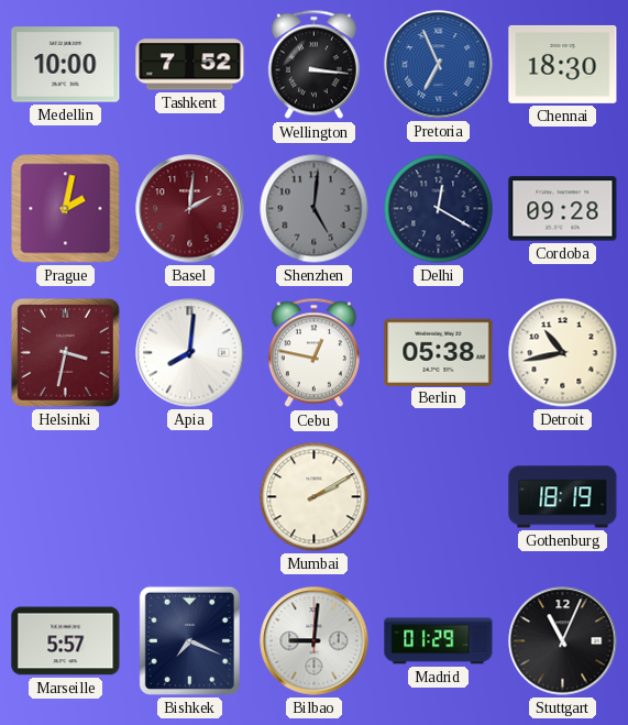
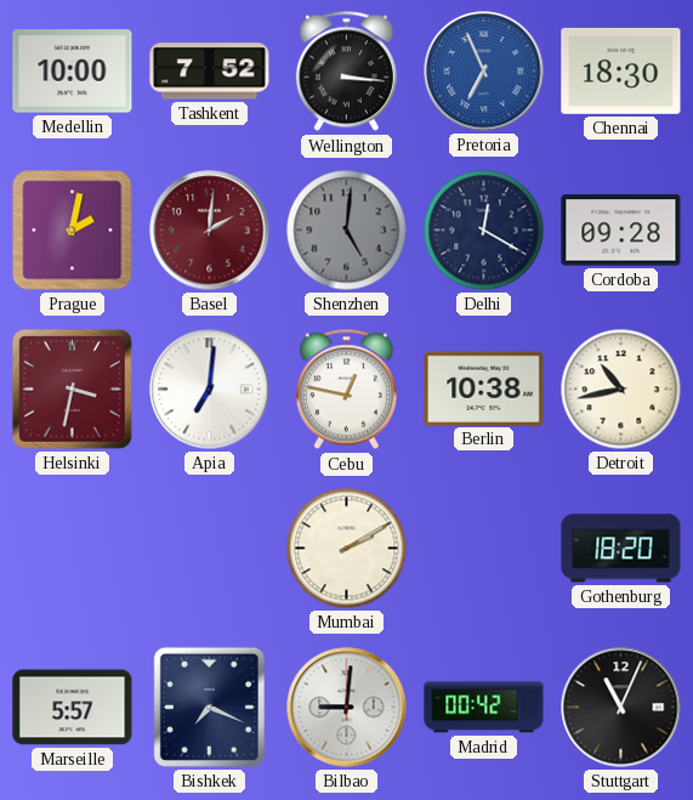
Apia: 8:01 -> 7:01 (210, 390)
Berlin: 05:38 -> 10:38 (484, 388)
Gothenburg: 18:19 -> 18:20 (621, 549)
Madrid: 01:29 -> 00:42 (484, 708)
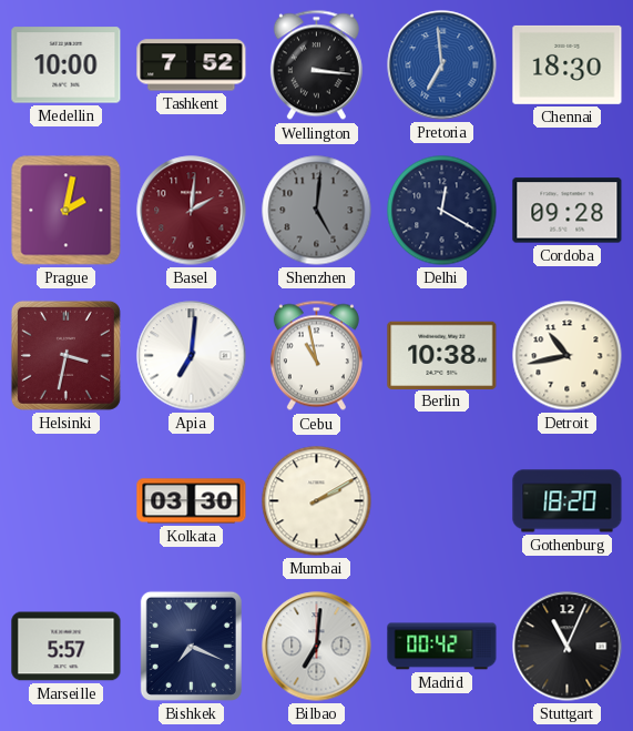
Pretoria: 6:56 -> 6:59 (442, 65)
Cebu: 12:47 -> 10:58 (316, 356)
Kolkata: none -> 03:30 (192, 501)
Bilbao: 9:01 -> 7:01 (317, 647)
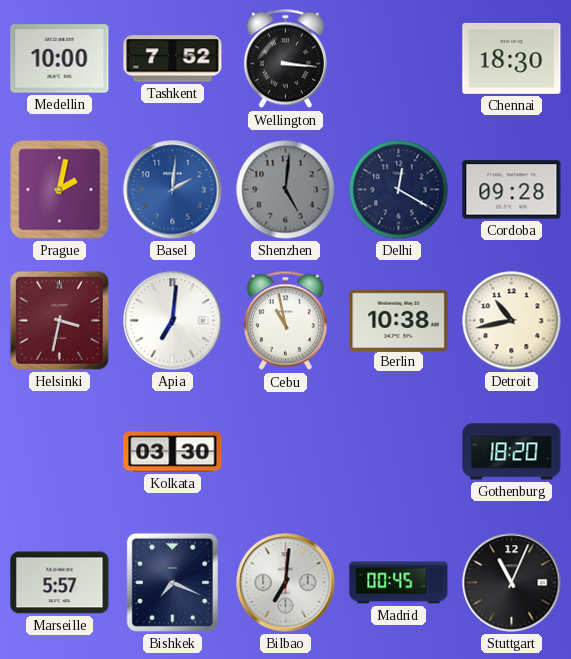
Pretoria: 6:59 -> none (442, 65)
Basel dial: burgundy -> blue (173, 190)
Mumbai: 2:10 -> none (317, 501)
Madrid: 00:42 -> 00:45 (399, 583)
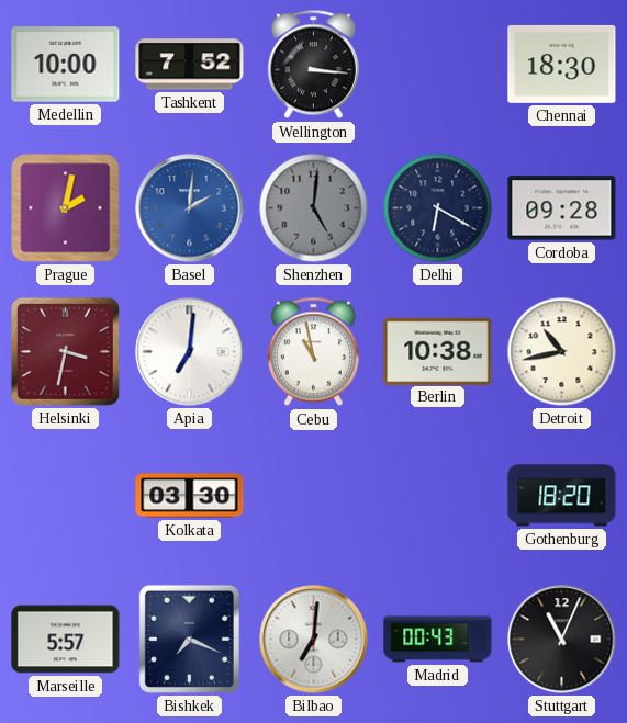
Delhi: 12:20 -> 6:20 (438, 208)
Madrid: 00:45 -> 00:43 (438, 640)
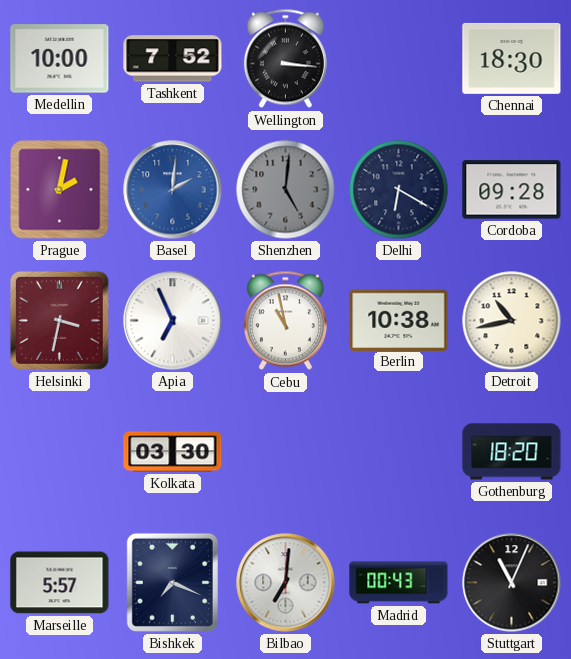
Apia: 7:01 -> 6:56 (173, 321)
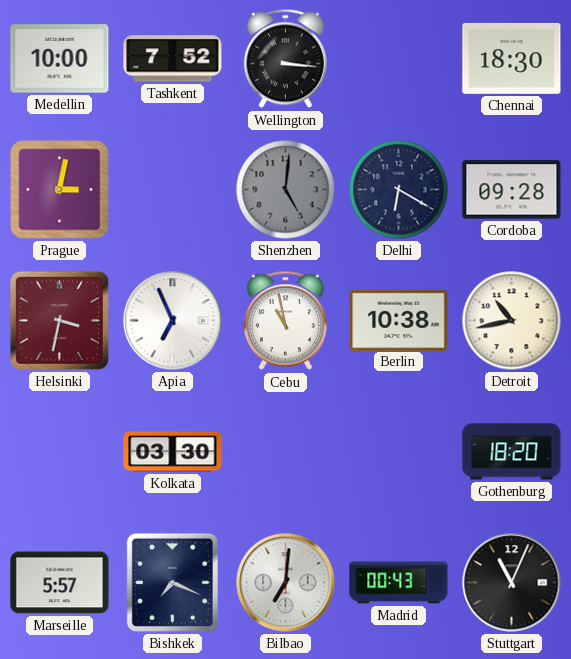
Prague: 2:02 -> 3:02 (60, 190)
Basel: 2:01 -> none (173, 190)
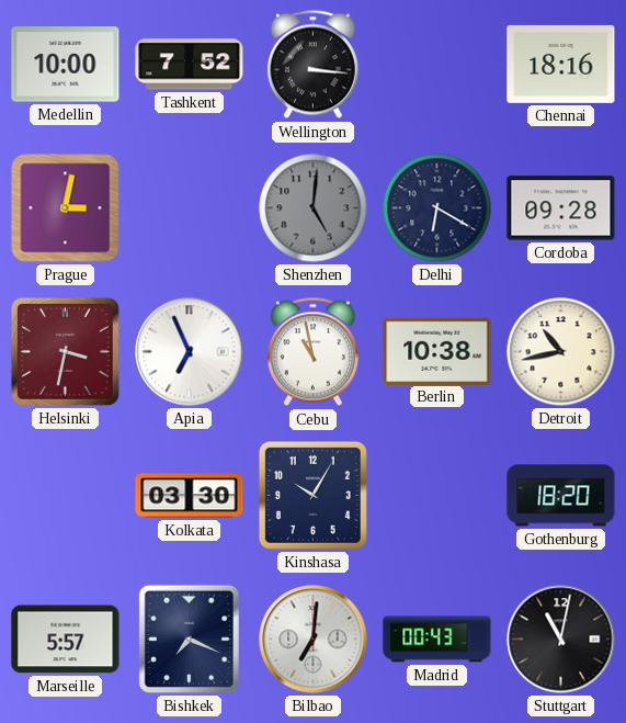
Chennai: 18:30 -> 18:16 (561, 64)
Kinshasa: none -> 10:05 (312, 495)
Stuttgart: 11:04 -> 11:02 (561, 640)
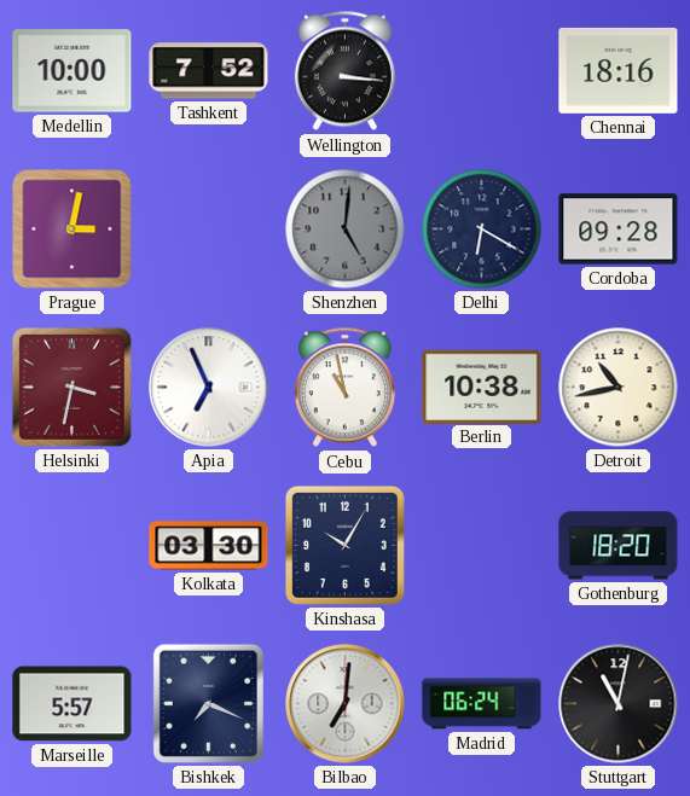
Madrid: 00:43 -> 06:24 (482, 704)
